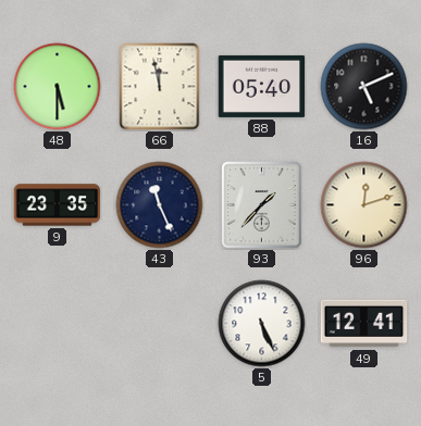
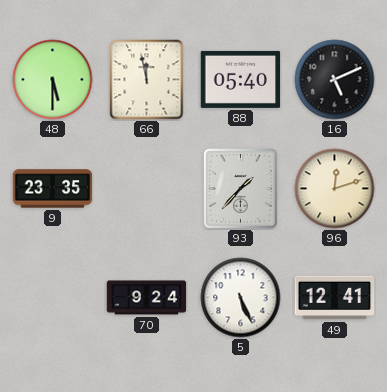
43: 11:26 -> none (160, 205)
70: none -> 9:24 (147, 298)
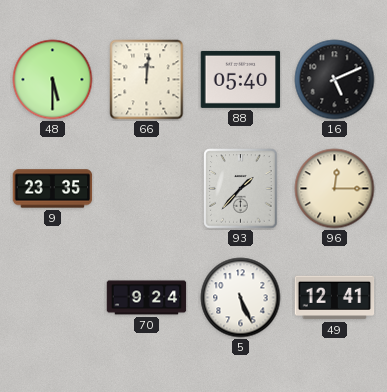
66: 11:58 -> 12:01 (147, 80)
96: 12:12 -> 12:15 (335, 189)
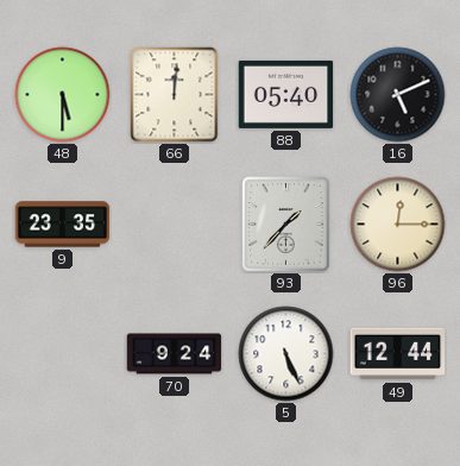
49: 12:41 -> 12:44 (398, 354)
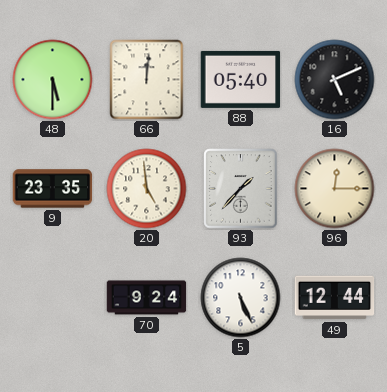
20: none -> 4:59 (147, 189)
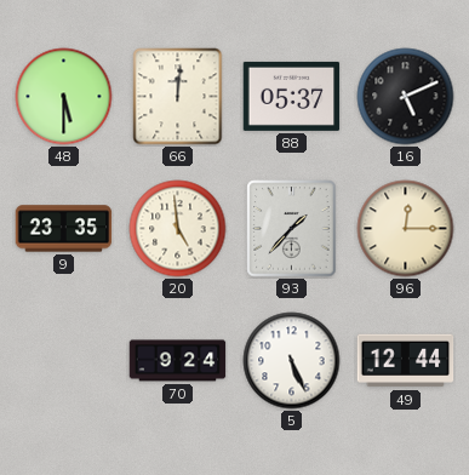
88: 05:40 -> 05:37 (292, 96)
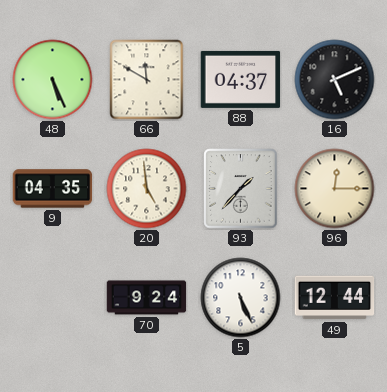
48: 5:30 -> 5:26 (53, 80)
66: 12:01 -> 11:50 (147, 80)
88: 05:37 -> 04:37 (241, 79)
9: 23:35 -> 04:35 (53, 189)
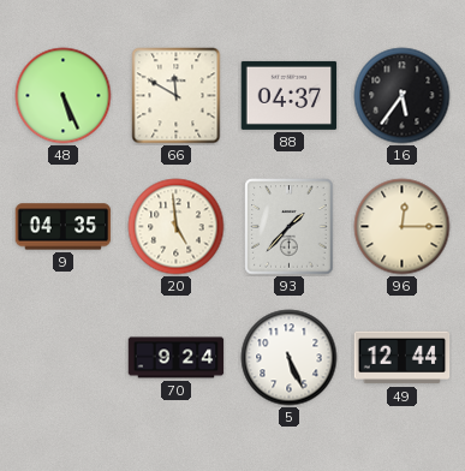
16: 5:11 -> 5:36 (403, 96)
